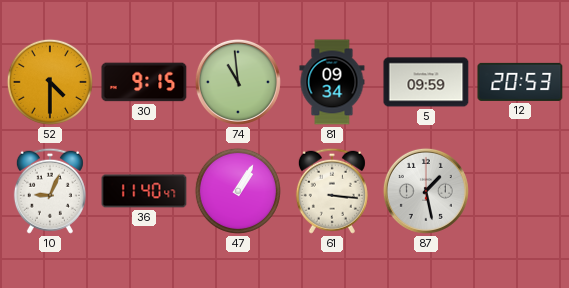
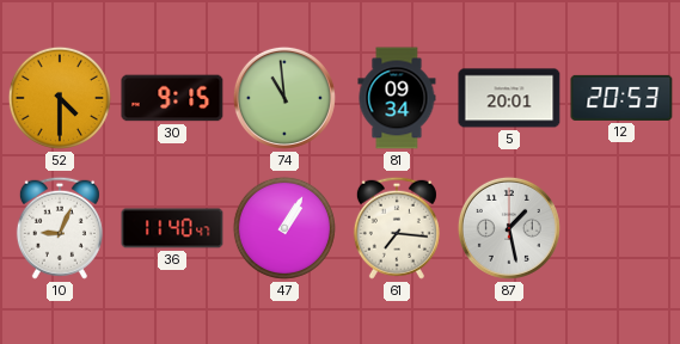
5: 09:59 -> 20:01 (509, 98)
61: 3:16 -> 7:16 (397, 228)
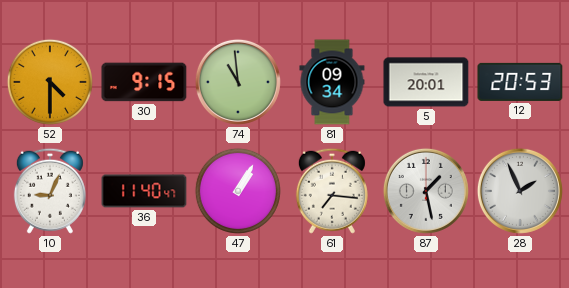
28: none -> 1:56 (520, 191)
